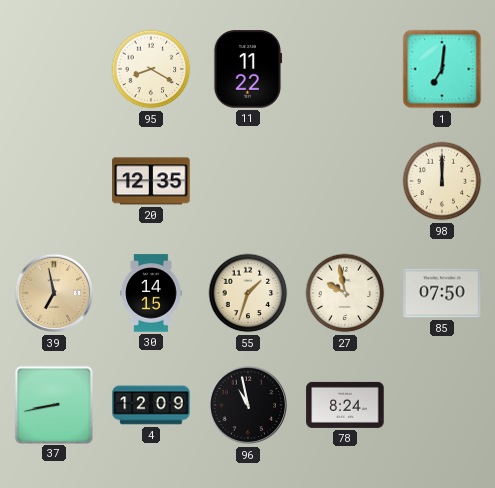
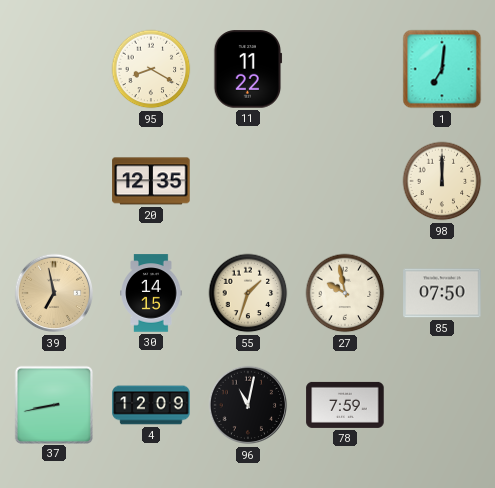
96: 10:58 -> 11:02 (248, 405)
78: 8:24 -> 7:59 (345, 405)
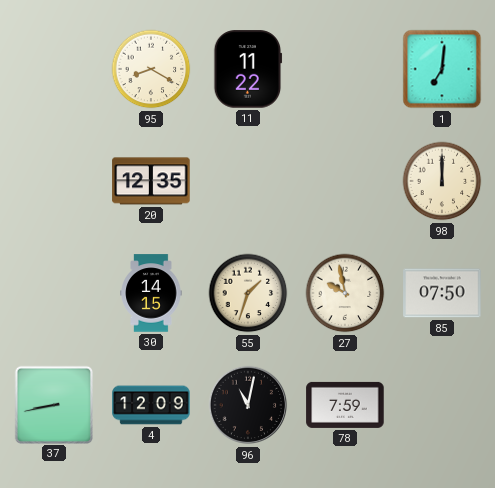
39: 6:58 -> none (54, 293)
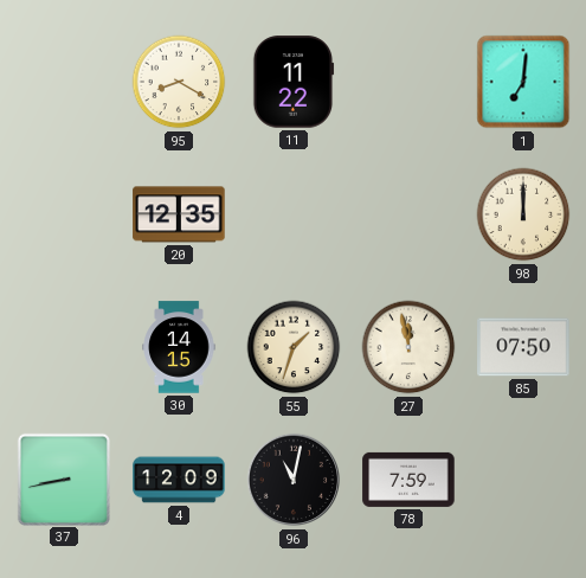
27: 9:58 -> 11:58 (408, 347)
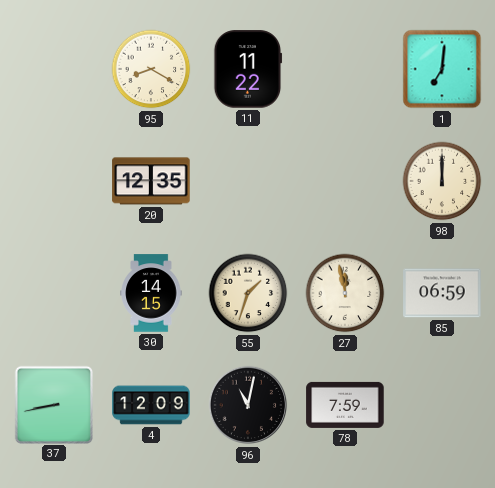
85: 07:50 -> 06:59 (442, 293)
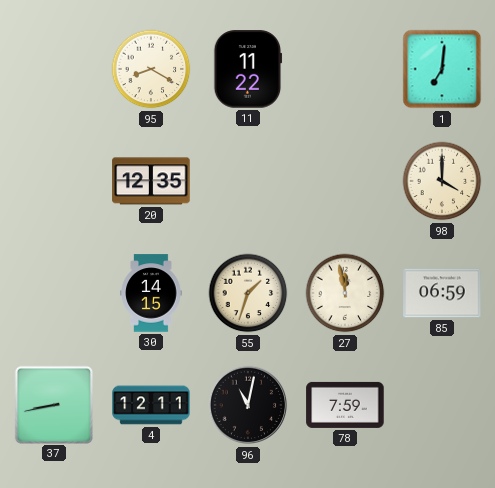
98: 12:00 -> 4:00 (442, 181)
4: 12:09 -> 12:11 (151, 405)
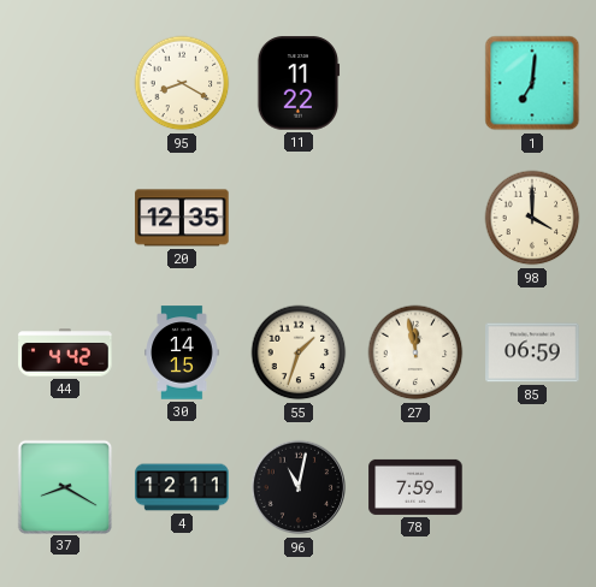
44: none -> 4:42 (65, 352)
37: 8:43 -> 8:20 (64, 486)
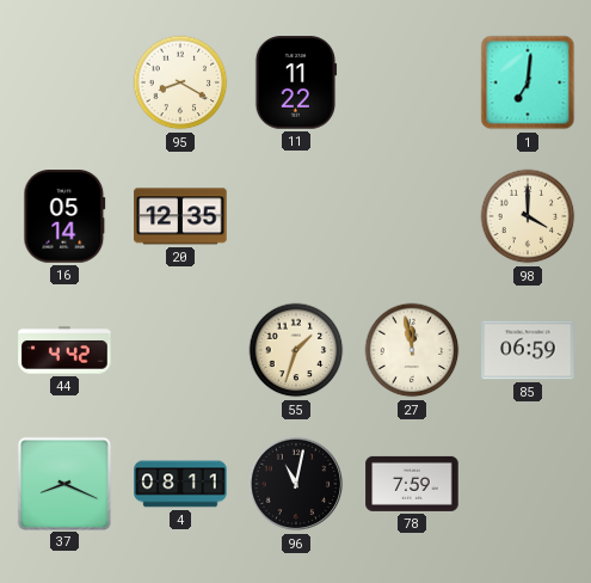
16: none -> 05:14 (64, 216)
30: 14:15 -> none (182, 352)
37: 8:20 -> 8:19 (63, 483)
4: 12:11 -> 08:11 (180, 484)
